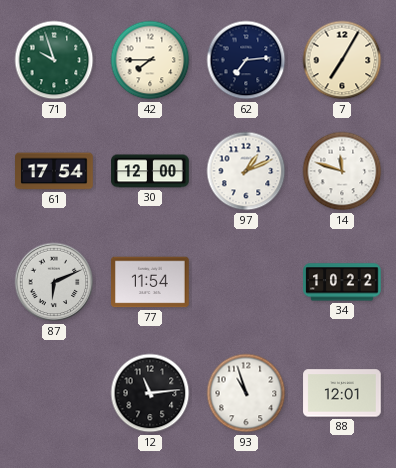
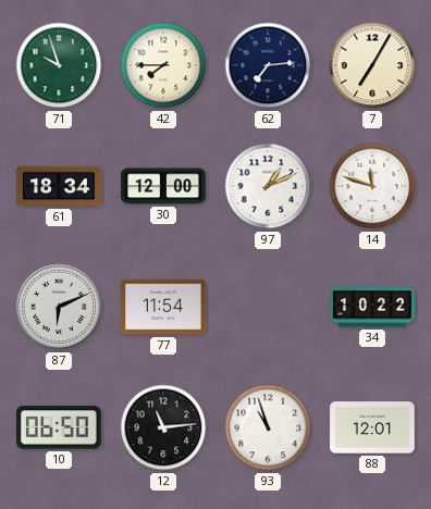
61: 17:54 -> 18:34 (59, 186)
10: none -> 06:50 (59, 427)
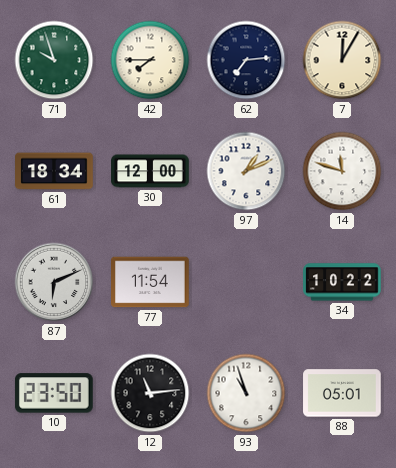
7: 7:05 -> 12:05 (342, 60)
10: 06:50 -> 23:50 (54, 393)
88: 12:01 -> 05:01 (342, 393)
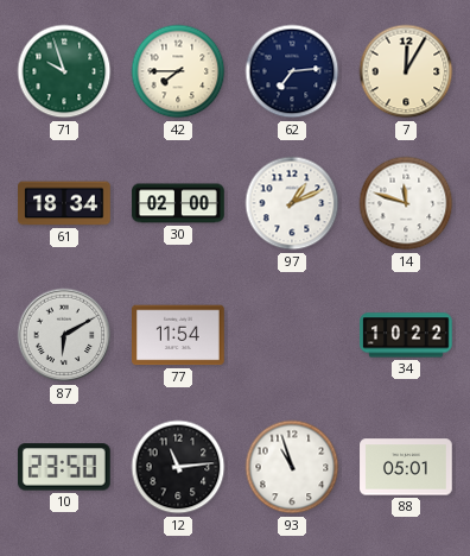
30: 12:00 -> 02:00 (178, 203)
87: 6:11 -> 6:10 (64, 335)
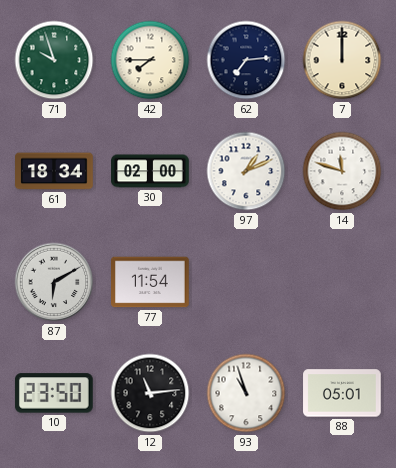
7: 12:05 -> 12:00 (342, 60)
34: 10:22 -> none (406, 335)
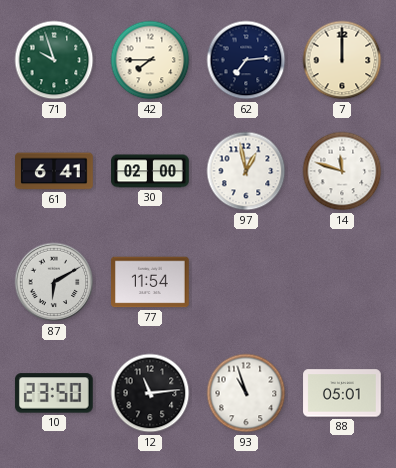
61: 18:34 -> 6:41 (54, 171)
97: 1:11 -> 12:58 (246, 171)
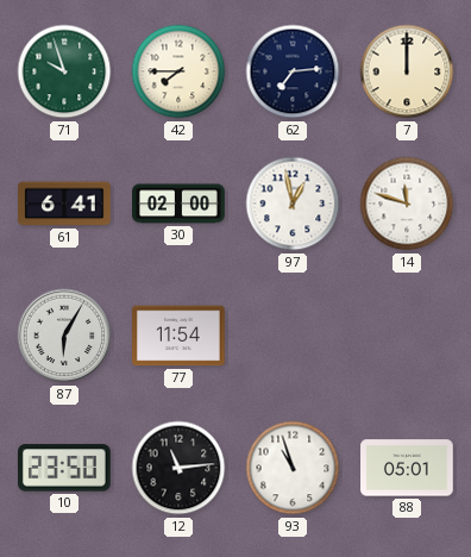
87: 6:10 -> 6:05 (64, 336)
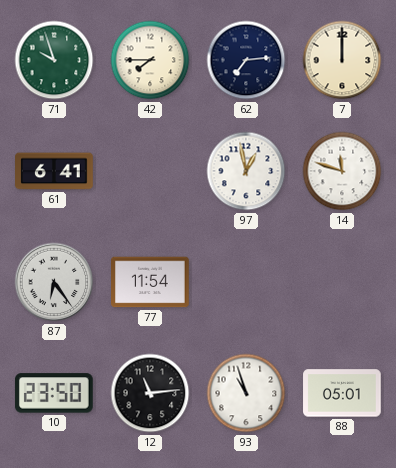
30: 02:00 -> none (178, 204)
87: 6:05 -> 6:24 (54, 282)
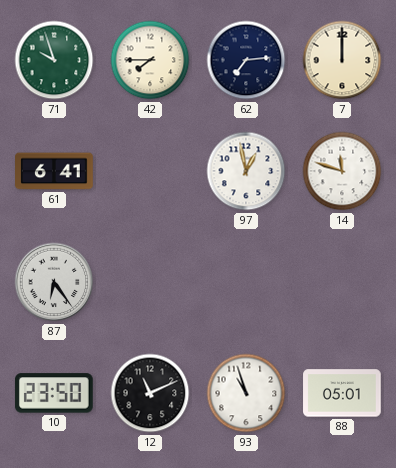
77: 11:54 -> none (150, 282)
12: 11:14 -> 11:11 (150, 393)
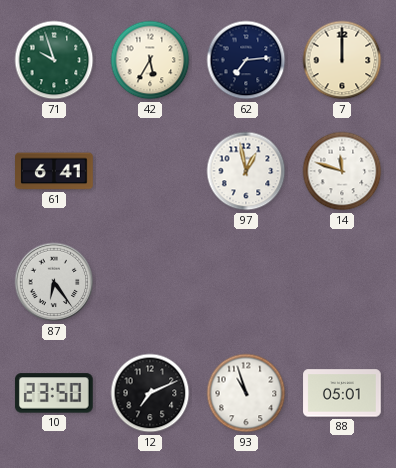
42: 7:45 -> 5:35 (150, 60)
12: 11:11 -> 7:11 (150, 393)
